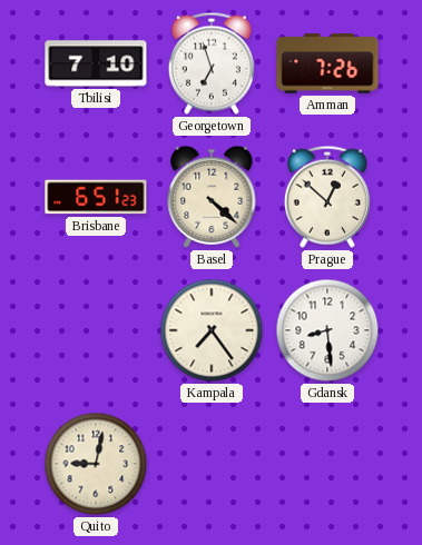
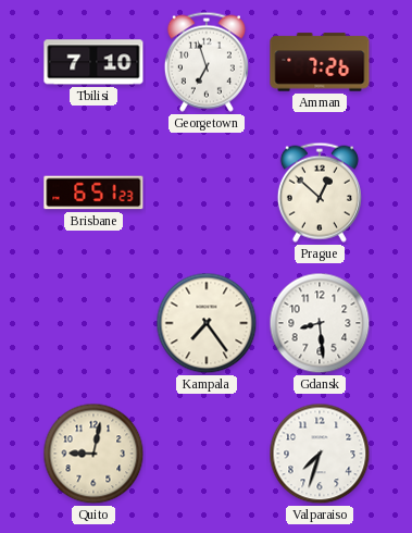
Basel: 4:22 -> none (212, 197)
Valparaiso: none -> 7:33 (320, 454)
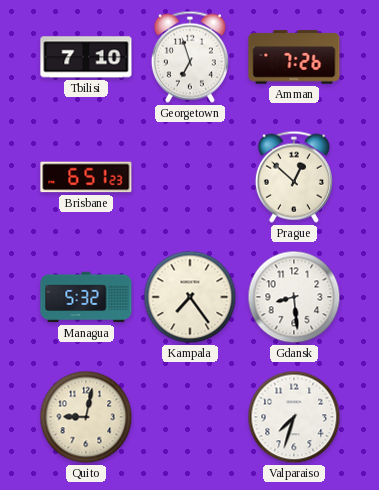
Managua: none -> 5:32 (86, 297)
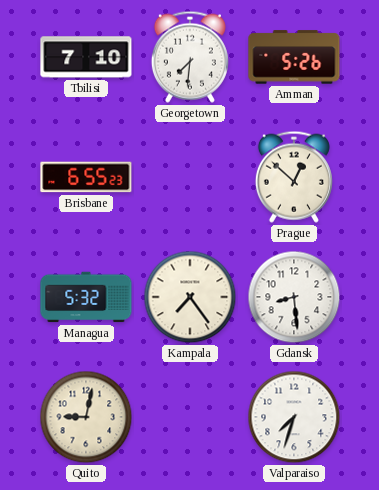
Georgetown: 6:57 -> 7:31 (190, 57)
Amman: 7:26 -> 5:26 (294, 57)
Brisbane: 6:51 -> 6:55 (86, 177)
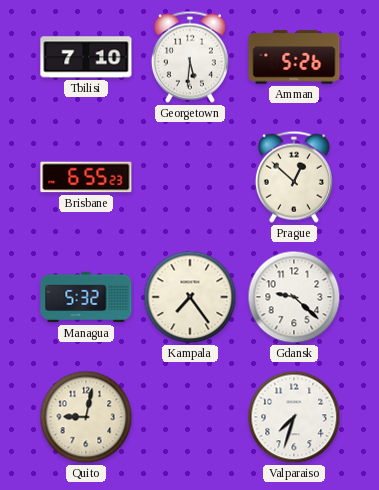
Georgetown: 7:31 -> 5:31 (190, 57)
Gdansk: 8:29 -> 9:22 (294, 297)
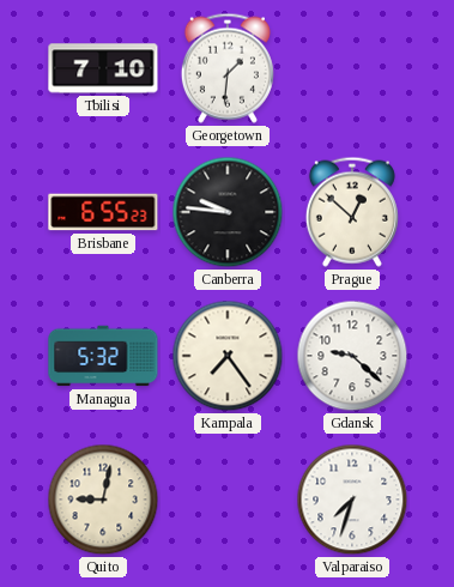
Georgetown: 5:31 -> 1:31 (228, 68)
Amman: 5:26 -> none (294, 57)
Canberra: none -> 9:46 (228, 212)
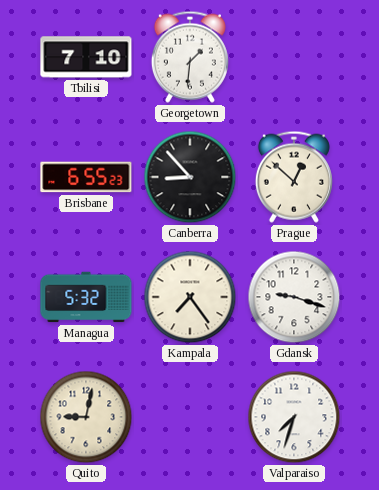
Canberra: 9:46 -> 8:53 (190, 177)
Gdansk: 9:22 -> 9:18 (294, 297)
